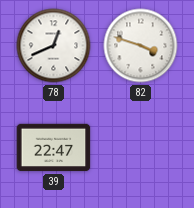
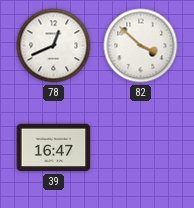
82: 3:48 -> 3:52 (141, 46)
39: 22:47 -> 16:47 (54, 148)
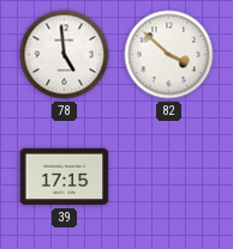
78: 12:41 -> 4:59 (65, 55)
39: 16:47 -> 17:15 (65, 177)
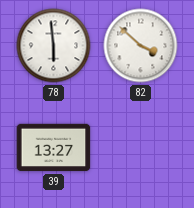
78: 4:59 -> 5:59 (54, 46)
39: 17:15 -> 13:27 (54, 148)
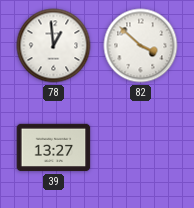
78: 5:59 -> 12:59 (54, 46)
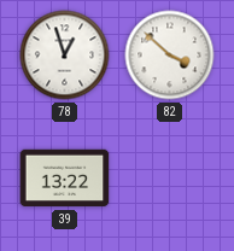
78: 12:59 -> 12:57 (65, 56)
39: 13:27 -> 13:22 (65, 179)
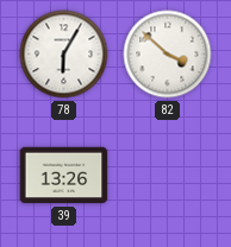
78: 12:57 -> 6:05 (64, 55)
39: 13:22 -> 13:26 (64, 176)
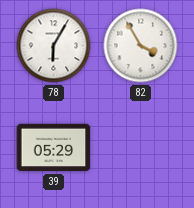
82: 3:52 -> 3:55 (141, 46)
39: 13:26 -> 05:29 (54, 148)
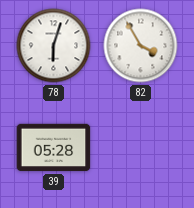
78: 6:05 -> 6:03 (54, 46)
39: 05:29 -> 05:28 (54, 148)
